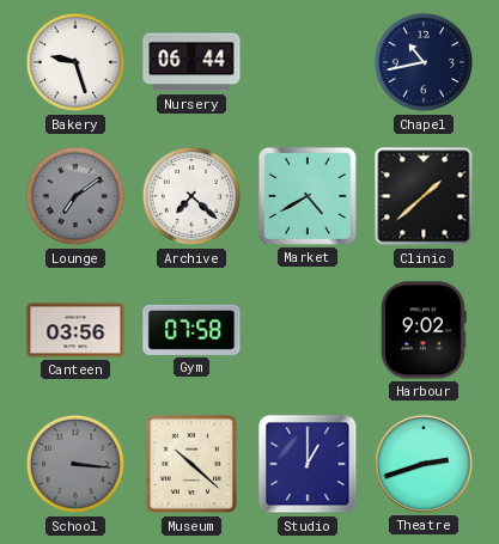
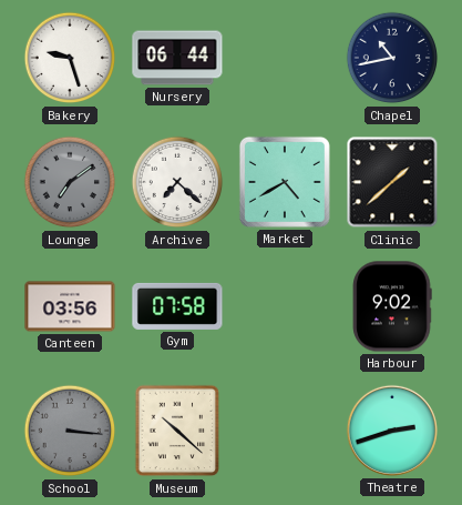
Studio: 1:00 -> none (308, 464)
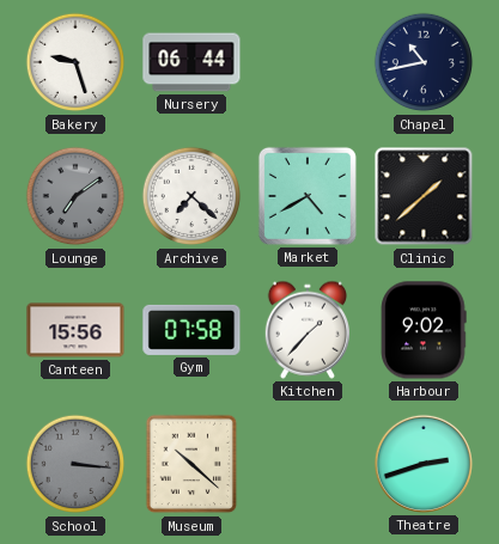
Canteen: 03:56 -> 15:56 (75, 330)
Kitchen: none -> 1:37 (306, 330)
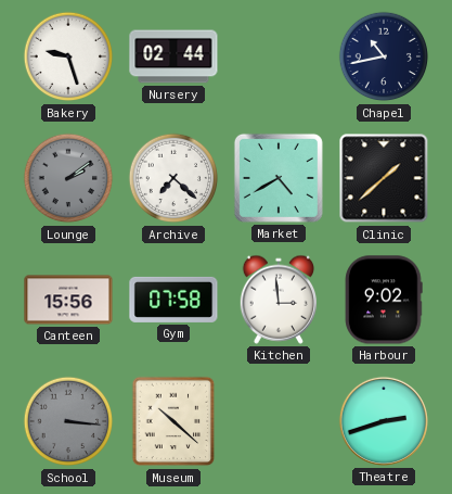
Nursery: 06:44 -> 02:44 (173, 56)
Lounge: 7:09 -> 2:09 (68, 178)
Kitchen: 1:37 -> 2:59 (277, 300)
